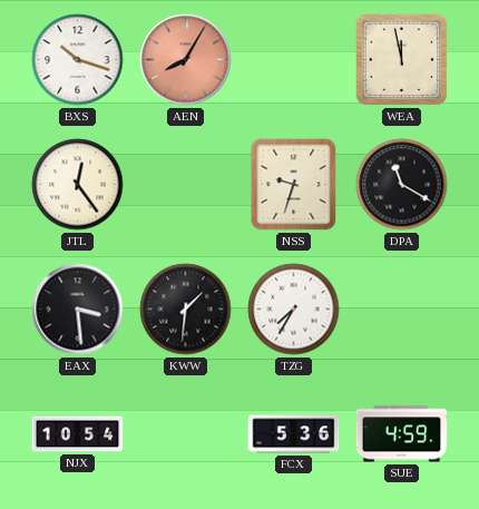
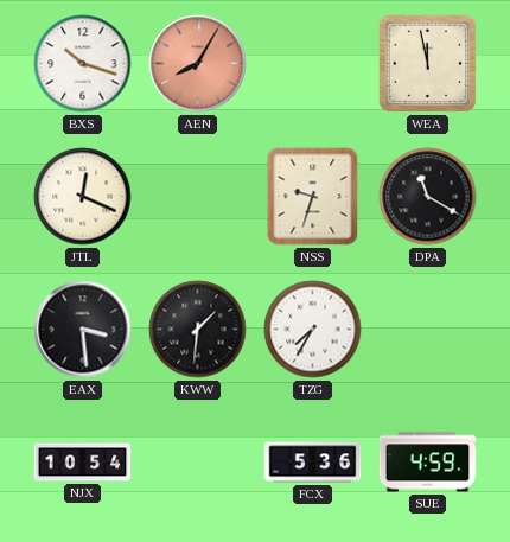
JTL: 12:24 -> 12:19 (83, 197)
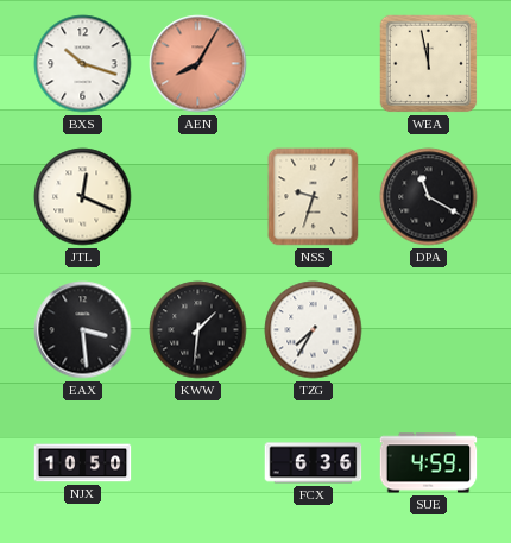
NJX: 10:54 -> 10:50 (83, 463)
FCX: 5:36 -> 6:36 (314, 463)
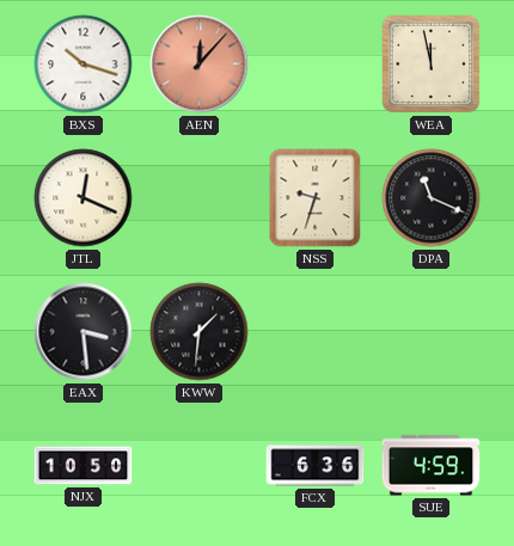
AEN: 8:05 -> 12:07 (200, 65)
DPA: 11:20 -> 11:19 (432, 198)
TZG: 7:35 -> none (314, 330)
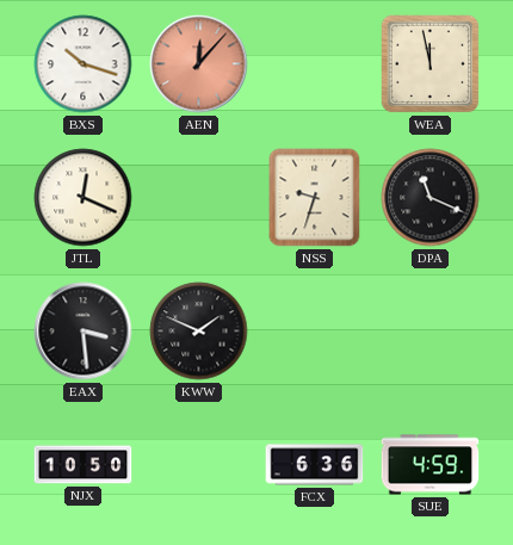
KWW: 1:31 -> 1:49 (199, 332)
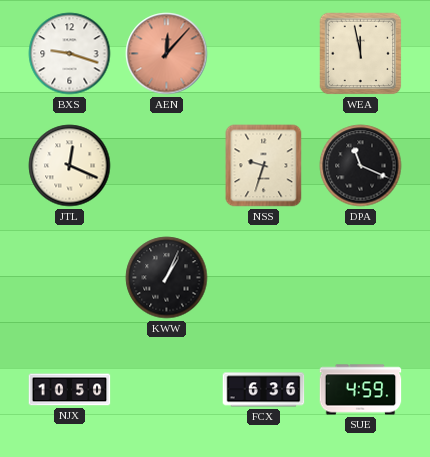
BXS: 10:18 -> 9:18 (70, 54)
EAX: 3:29 -> none (84, 332)
KWW: 1:49 -> 1:04 (167, 278)
